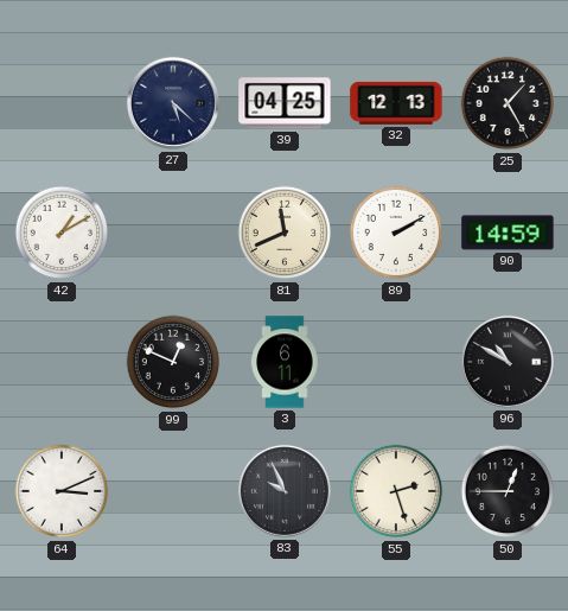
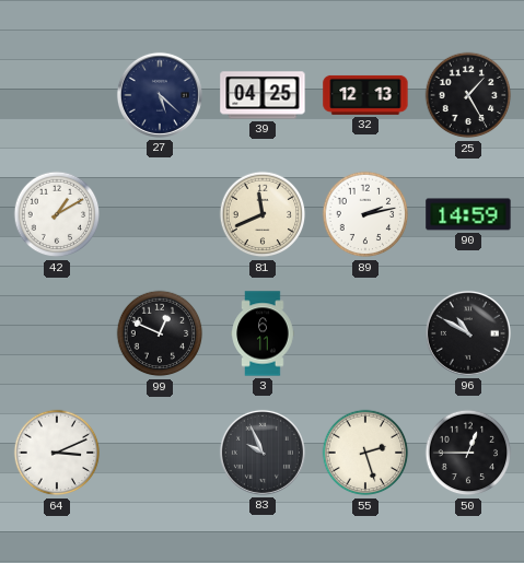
89: 2:10 -> 2:13 (365, 214)
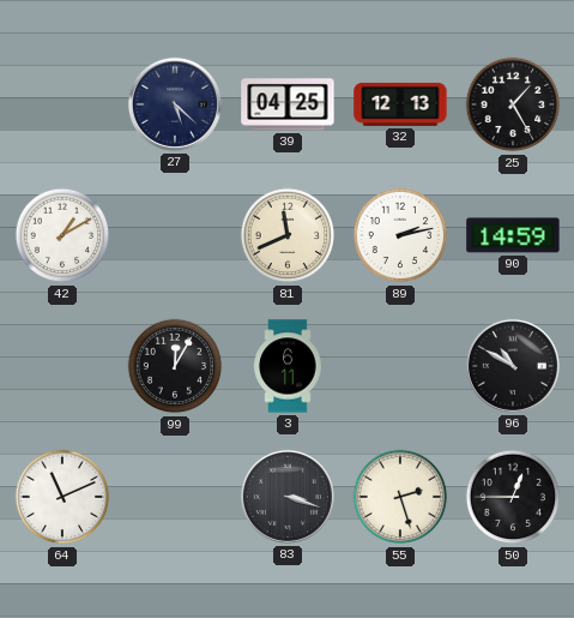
99: 12:49 -> 12:05 (175, 366)
64: 3:11 -> 11:11 (62, 497)
83: 9:56 -> 3:18 (288, 497)
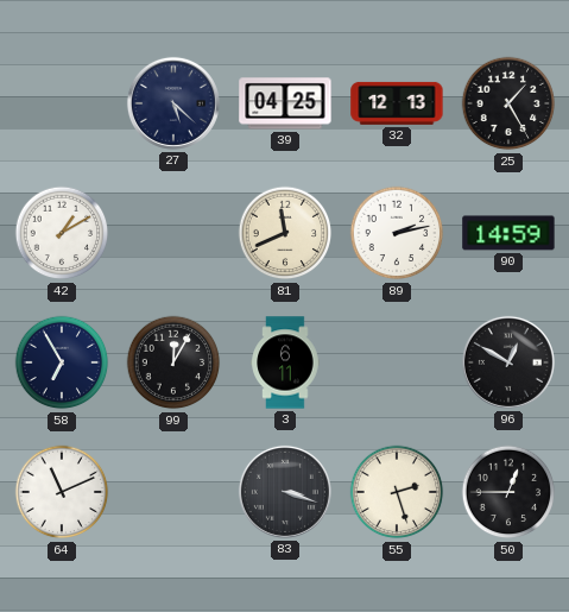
58: none -> 6:55 (62, 362)
96: 10:50 -> 12:50 (508, 362)
